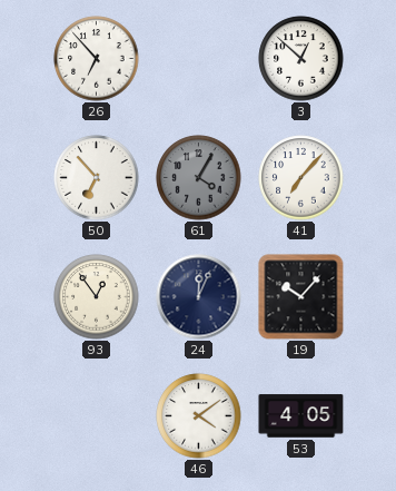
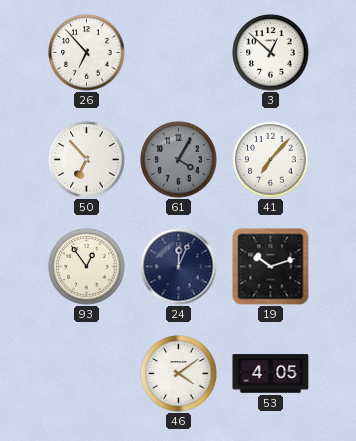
19: 10:07 -> 10:12 (271, 267)
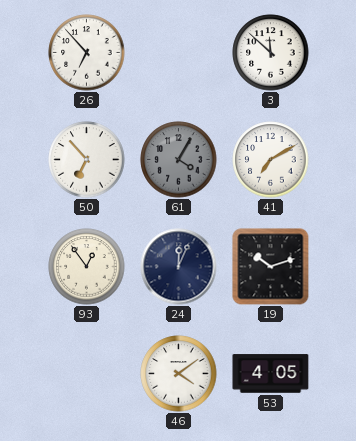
3: 12:52 -> 11:52 (271, 53)
41: 7:07 -> 7:10 (271, 160)
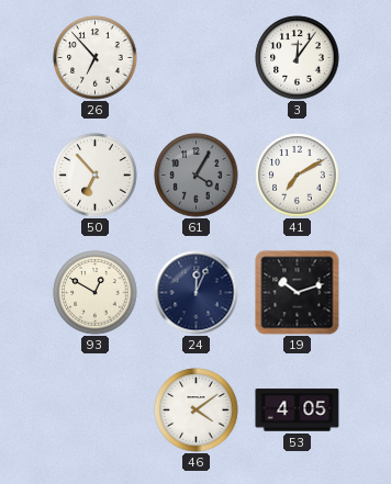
3: 11:52 -> 12:06 (298, 58)
93: 12:54 -> 12:50 (96, 293)
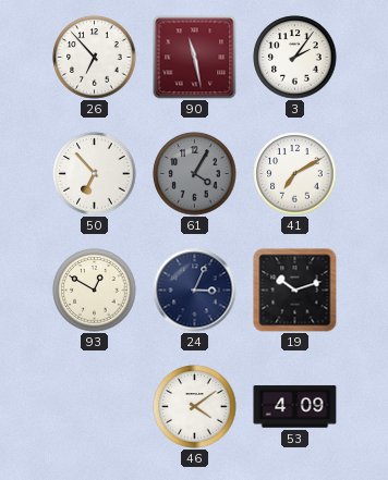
90: none -> 11:28 (195, 58)
3: 12:06 -> 2:06 (295, 58)
24: 12:04 -> 3:04 (195, 291)
53: 4:05 -> 4:09 (295, 407)
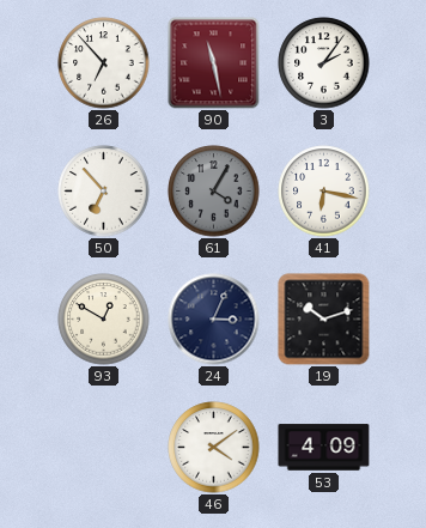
41: 7:10 -> 6:17 (324, 192)
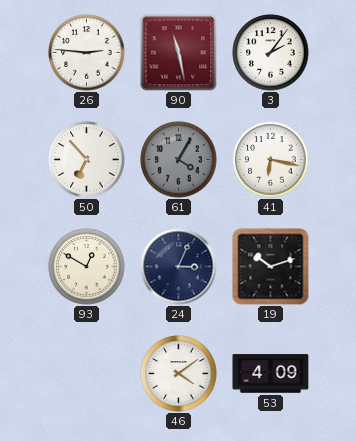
26: 6:53 -> 2:46 (87, 53)
